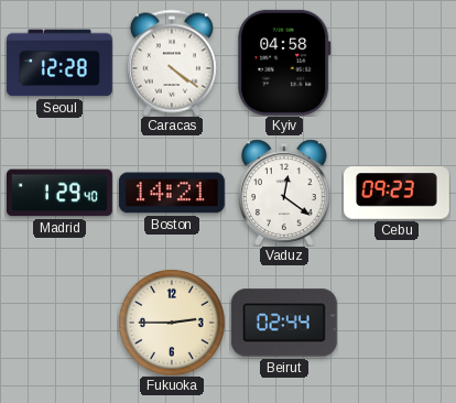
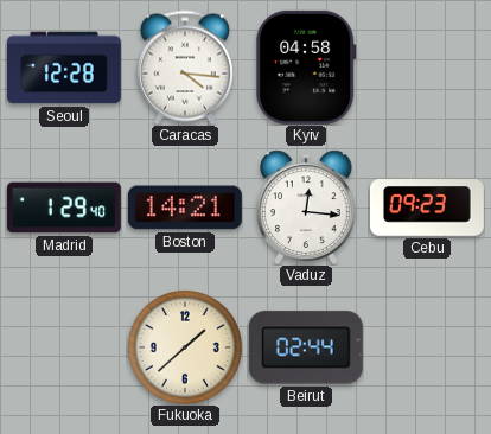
Caracas: 4:21 -> 4:16 (185, 68)
Vaduz: 12:21 -> 12:16 (306, 208)
Fukuoka: 2:45 -> 1:38 (185, 347)
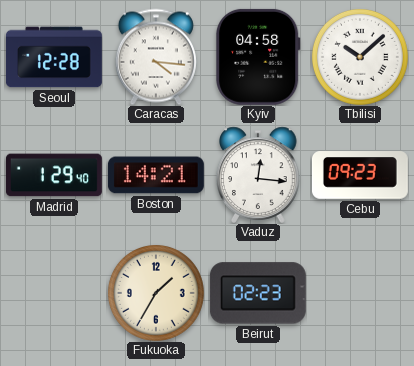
Tbilisi: none -> 10:08 (360, 57)
Fukuoka: 1:38 -> 1:35 (156, 293)
Beirut: 02:44 -> 02:23 (258, 293)
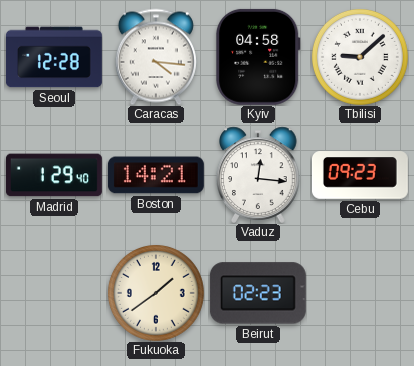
Tbilisi: 10:08 -> 9:08 (360, 57)
Fukuoka: 1:35 -> 1:39 (156, 293)
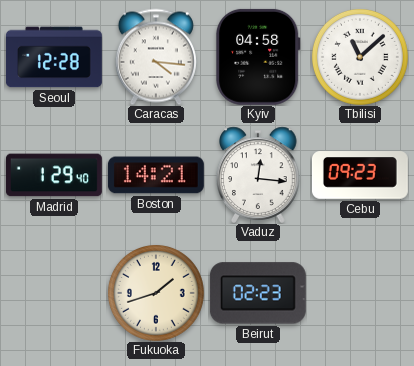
Tbilisi: 9:08 -> 11:08 (360, 57)
Fukuoka: 1:39 -> 1:42 (156, 293)
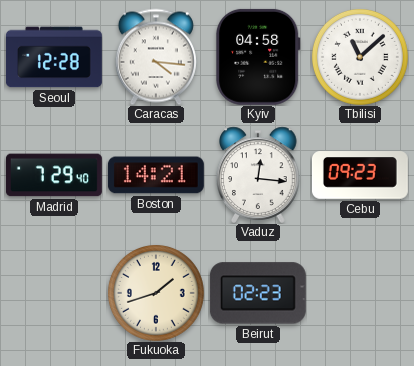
Madrid: 1:29 -> 7:29 (54, 175)
